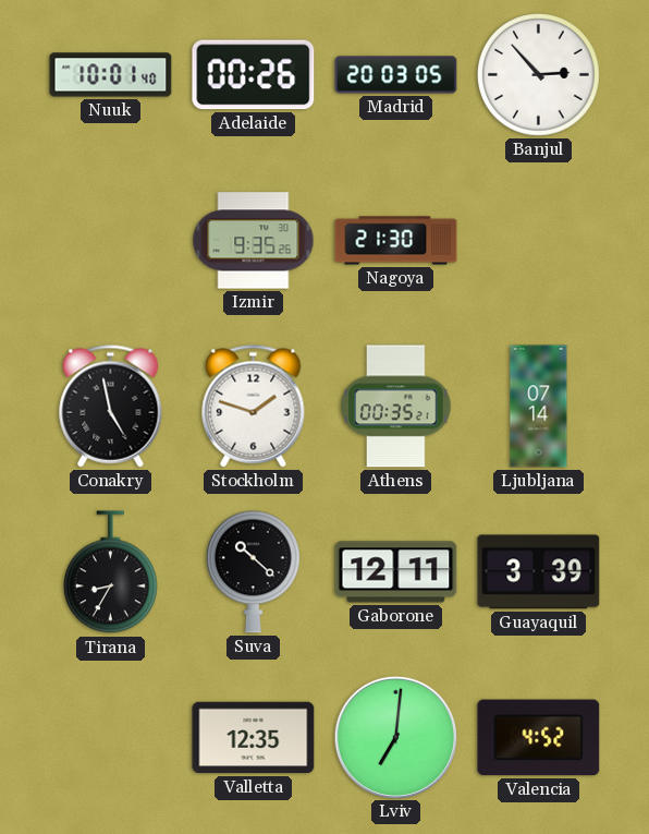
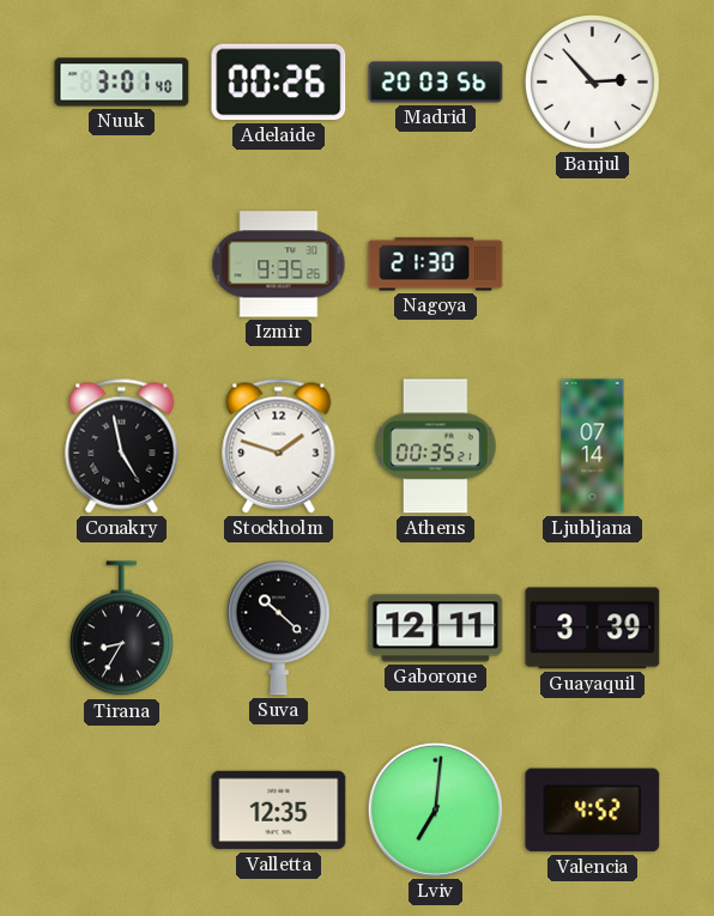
Nuuk: 10:01 -> 3:01 (122, 83)
Madrid: 20:03:05 -> 20:03:56 (436, 83)
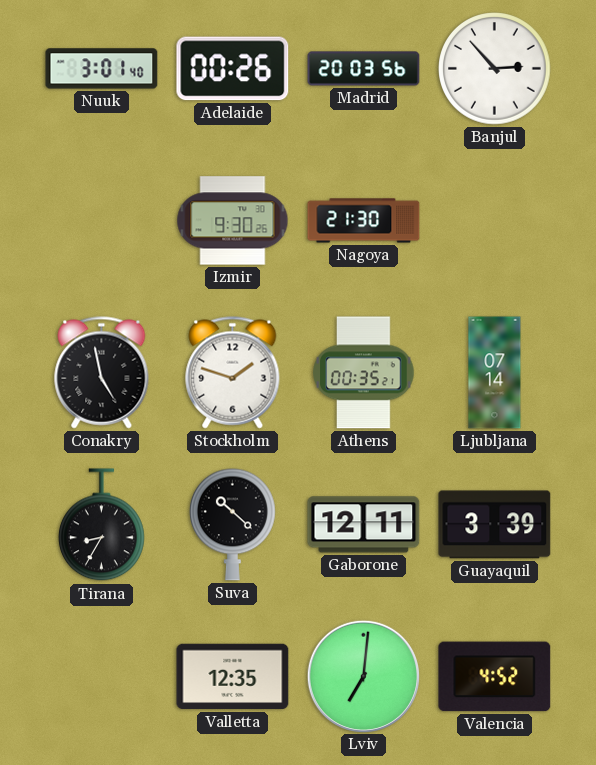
Izmir: 9:35 -> 9:30 (233, 221)
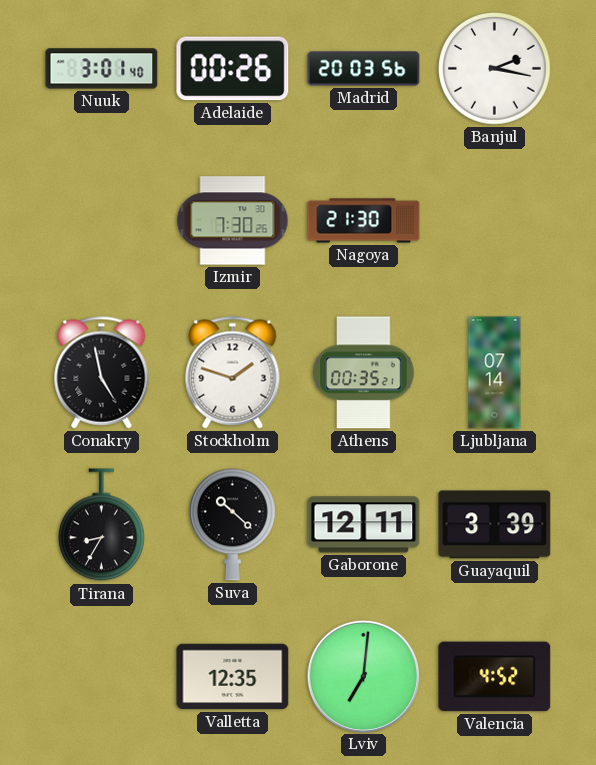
Banjul: 2:53 -> 2:17 (495, 69)
Izmir: 9:30 -> 7:30 (233, 221)
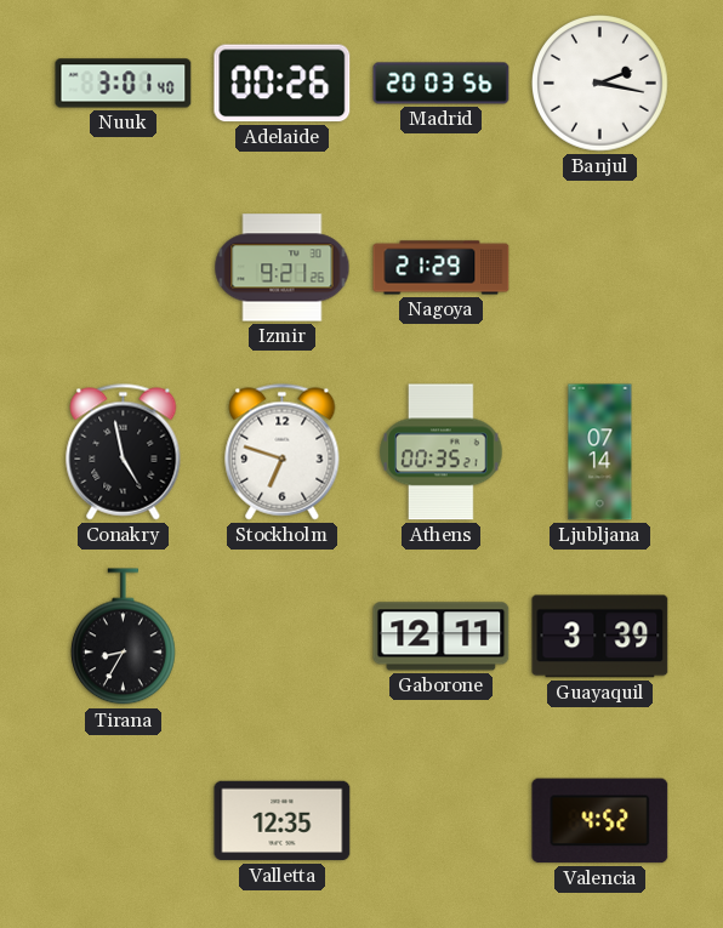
Izmir: 7:30 -> 9:21 (283, 268)
Nagoya: 21:30 -> 21:29 (442, 268)
Stockholm: 1:48 -> 6:48 (283, 452)
Suva: 10:22 -> none (232, 524)
Lviv: 7:01 -> none (363, 676)
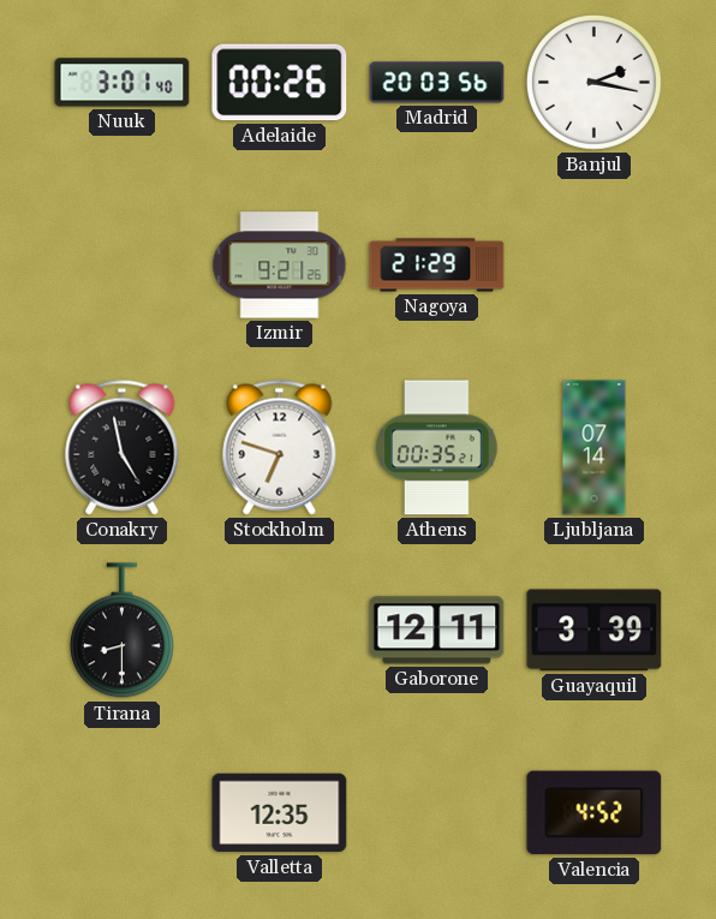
Tirana: 8:35 -> 8:30 (121, 631)
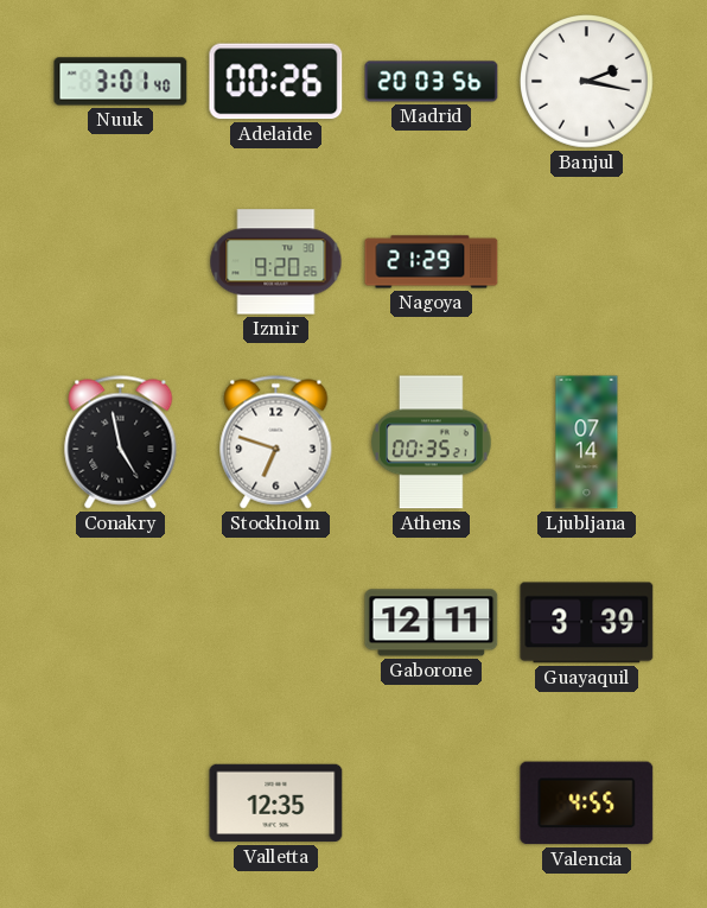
Izmir: 9:21 -> 9:20 (276, 262)
Tirana: 8:30 -> none (121, 631)
Valencia: 4:52 -> 4:55 (587, 804)
